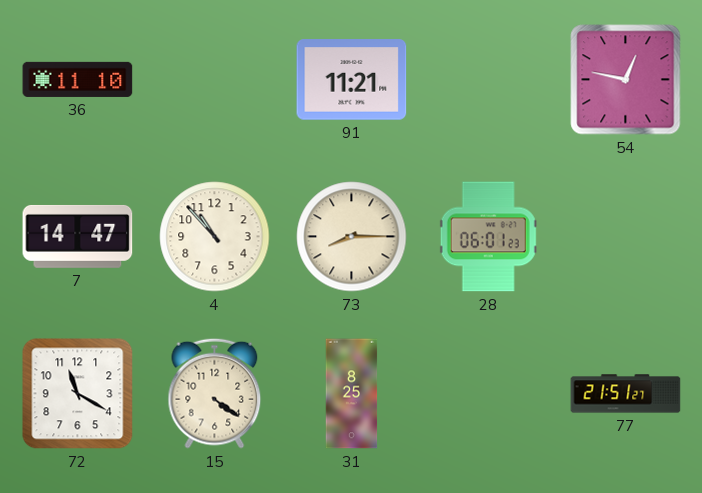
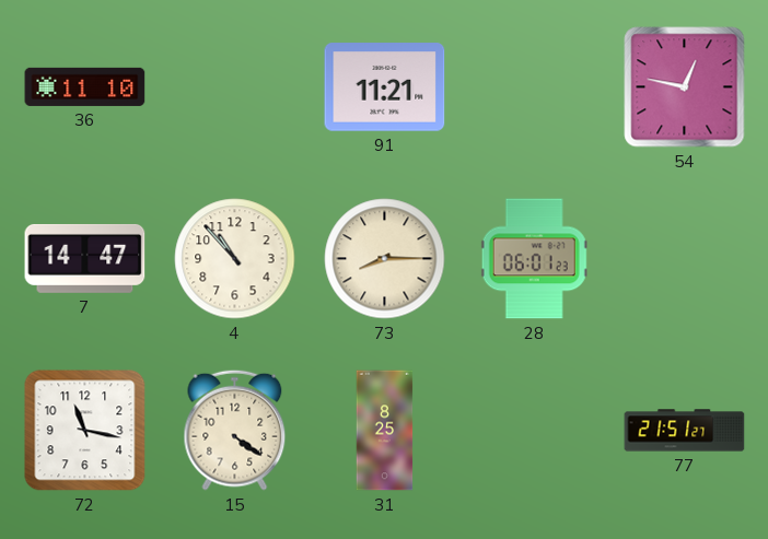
72: 11:20 -> 11:17 (85, 431)
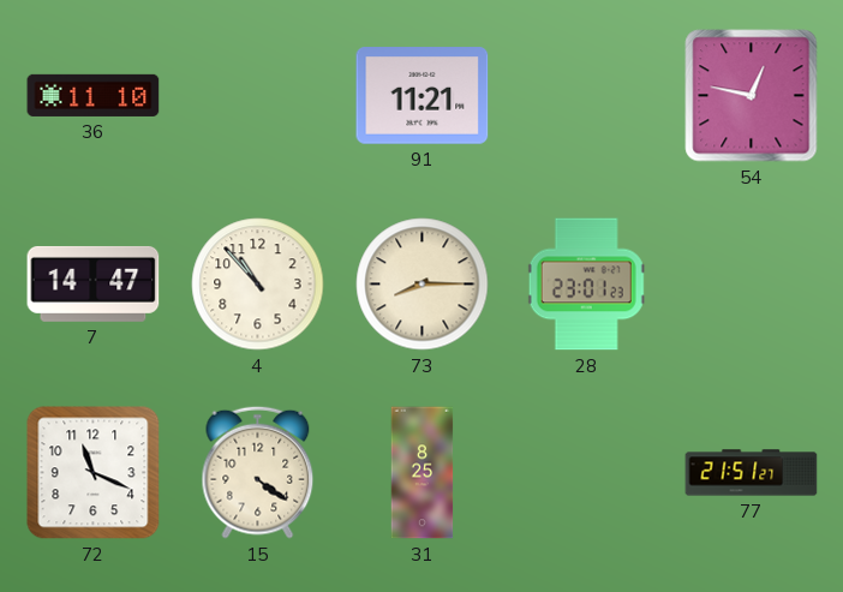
28: 06:01 -> 23:01 (586, 285)
72: 11:17 -> 11:19 (94, 473)
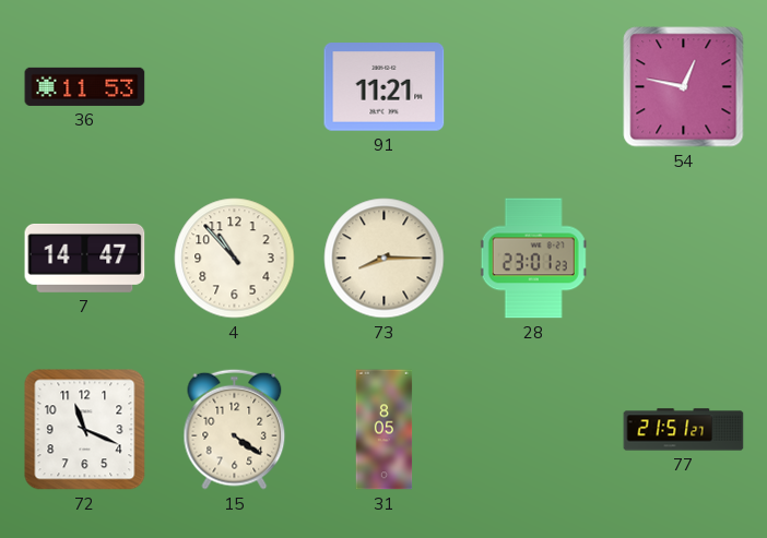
36: 11:10 -> 11:53 (85, 86)
31: 8:25 -> 8:05 (385, 430)
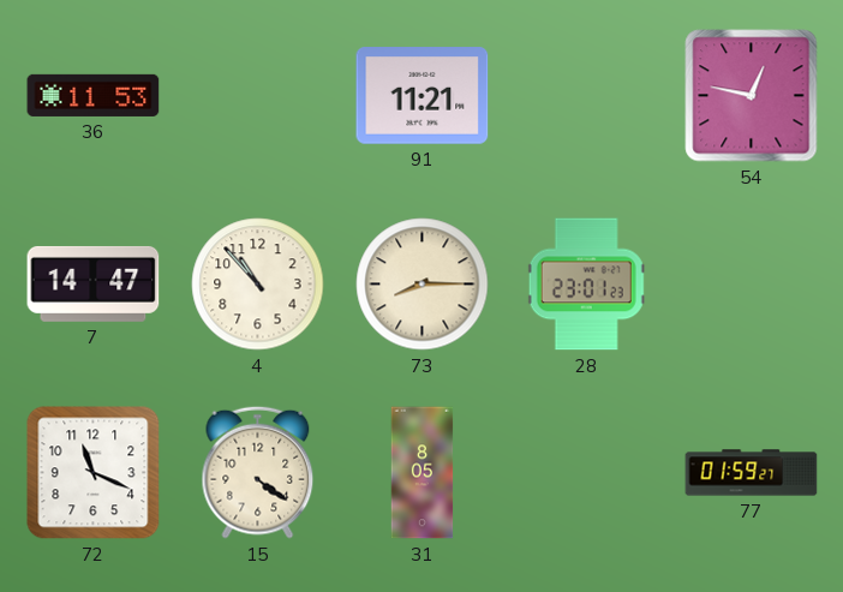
77: 21:51 -> 01:59 (752, 473)
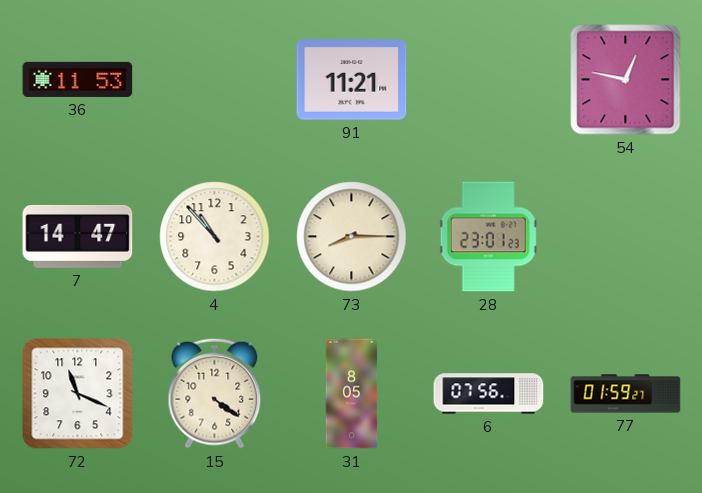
6: none -> 07:56 (489, 394)
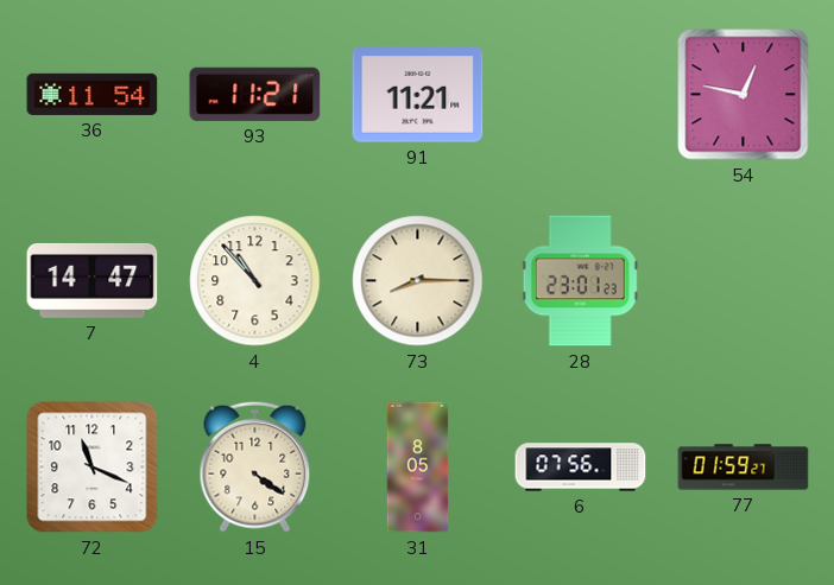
36: 11:53 -> 11:54 (93, 94)
93: none -> 11:21 (255, 94)
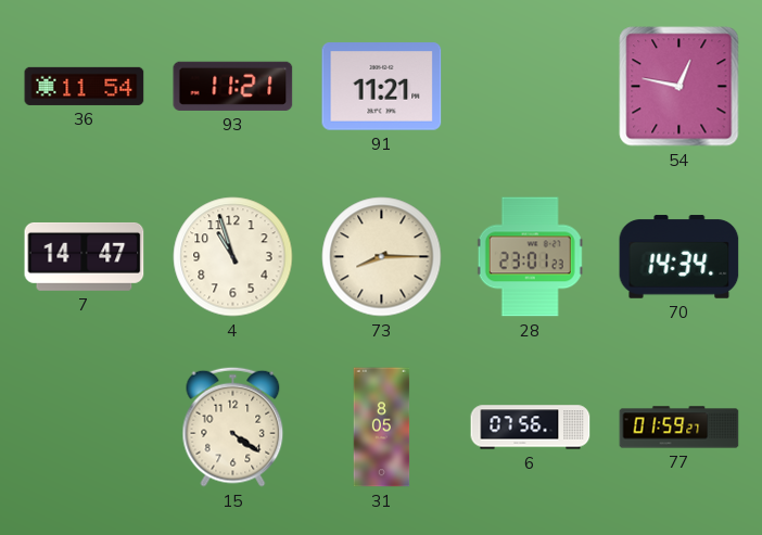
4: 10:53 -> 10:57 (233, 257)
70: none -> 14:34 (680, 257)
72: 11:19 -> none (93, 468)
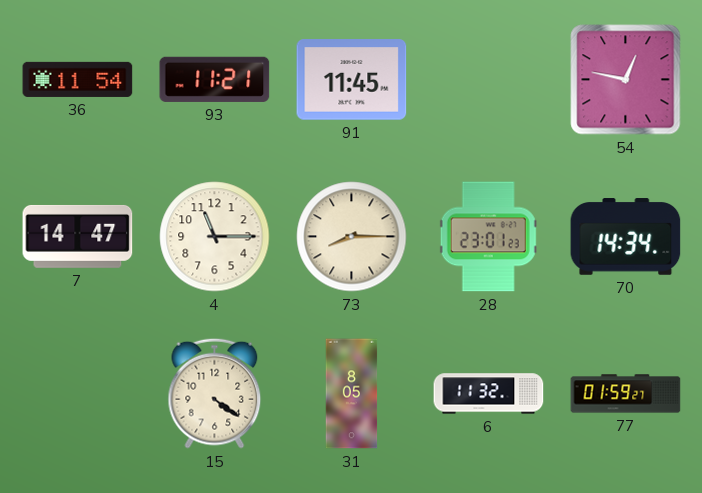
91: 11:21 -> 11:45 (352, 80)
4: 10:57 -> 11:15 (215, 237)
6: 07:56 -> 11:32 (489, 394)
